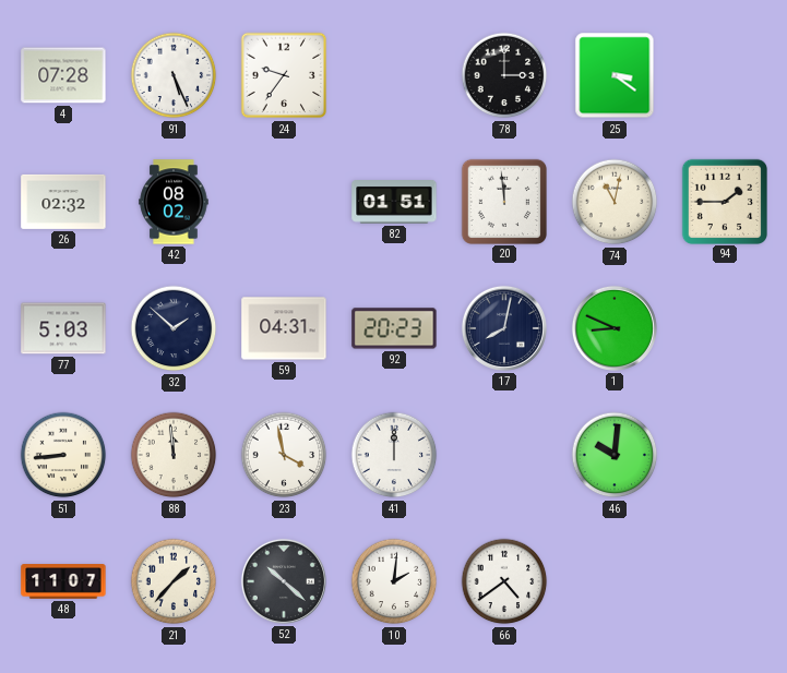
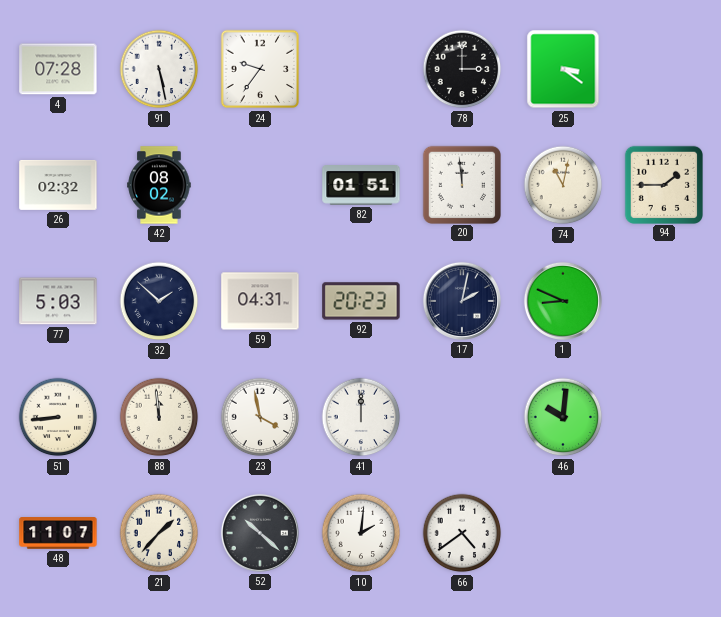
91: 5:26 -> 5:28 (159, 69)
17: 8:02 -> 2:02 (462, 301)
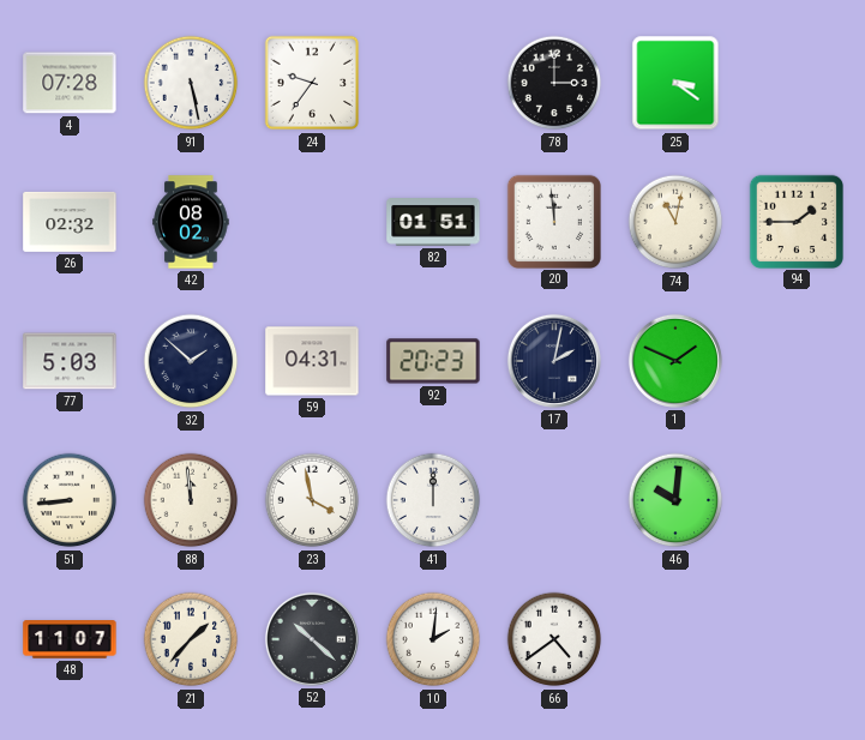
1: 8:49 -> 1:49 (675, 361)
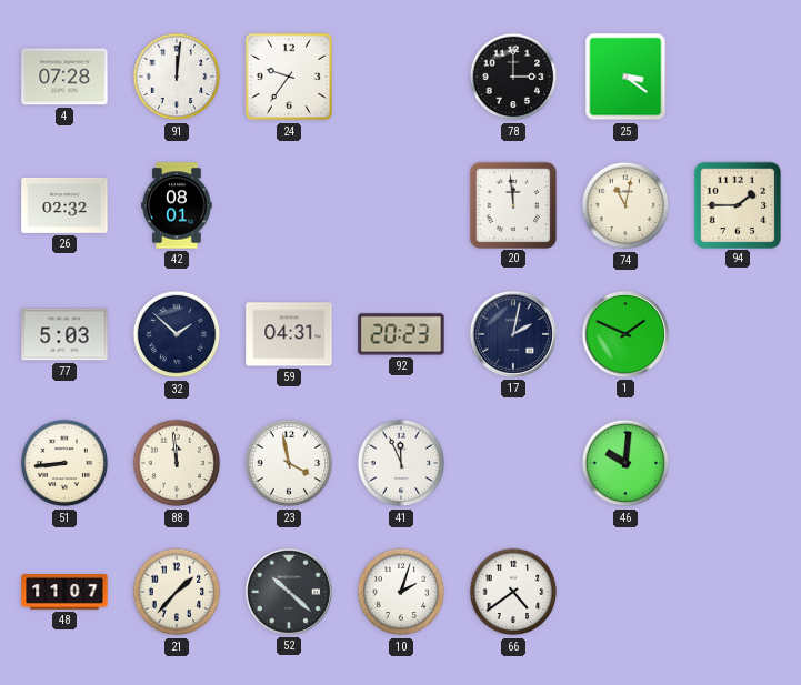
91: 5:28 -> 12:01 (177, 77)
42: 08:02 -> 08:01 (177, 205)
82: 01:51 -> none (433, 223)
41: 12:00 -> 11:56 (401, 463)
10: 2:01 -> 2:03 (401, 592)
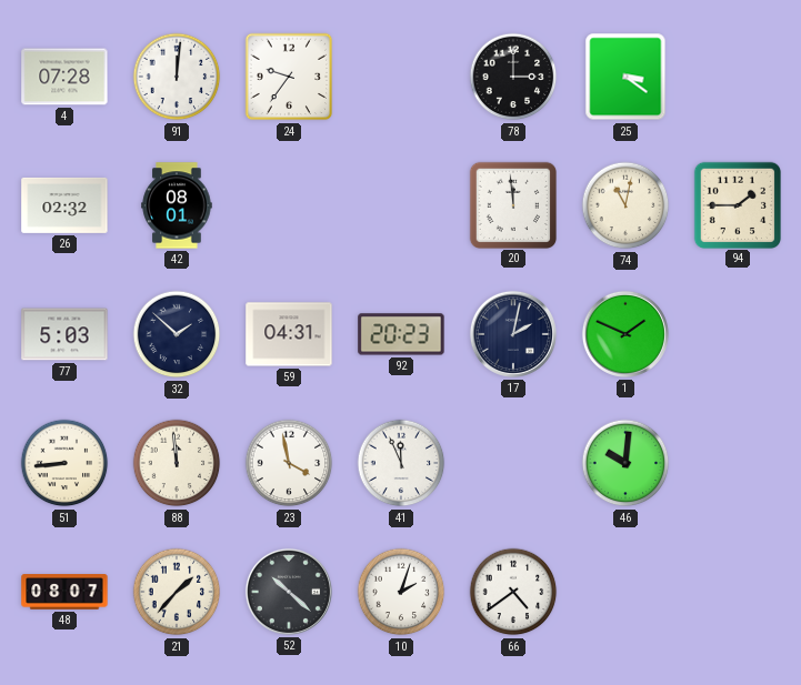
48: 11:07 -> 08:07 (64, 592)
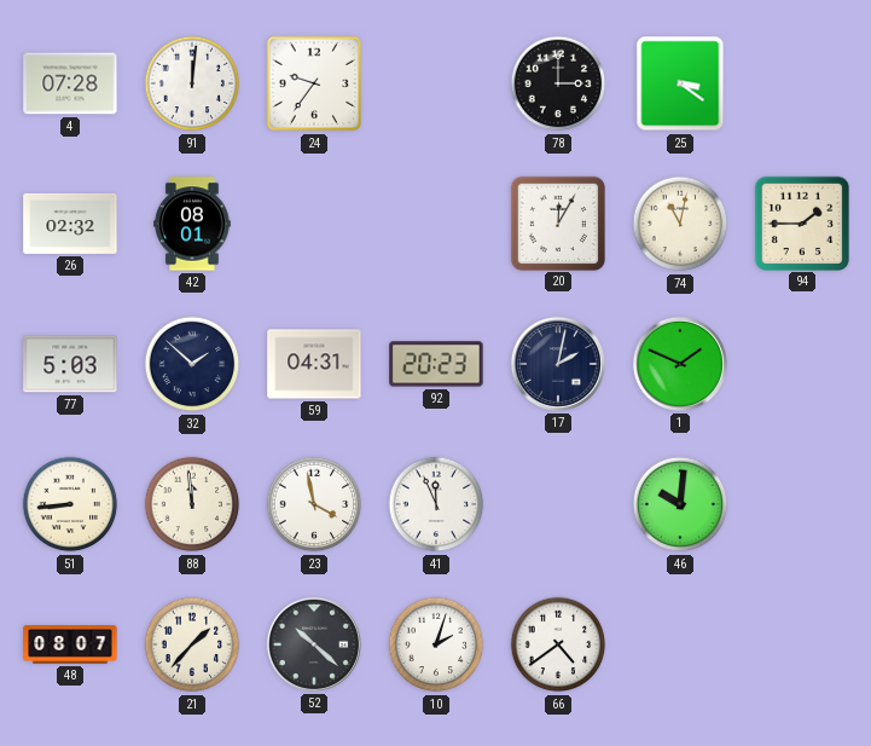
20: 11:59 -> 12:05 (557, 222)
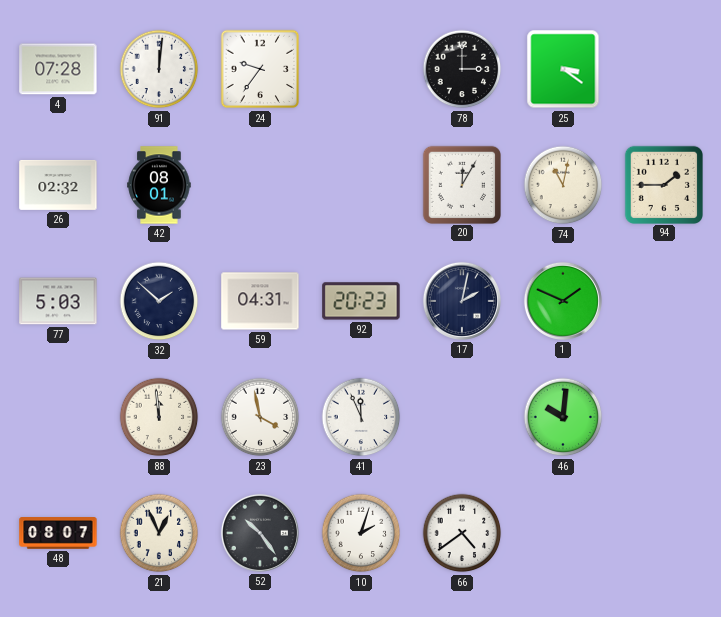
51: 8:44 -> none (70, 504)
21: 1:37 -> 12:56 (159, 533)
52: 10:22 -> 10:24 (260, 533)
